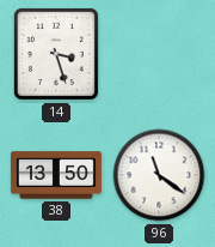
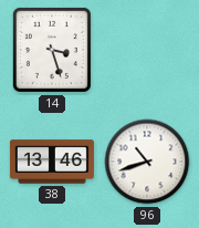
38: 13:50 -> 13:46 (52, 162)
96: 11:21 -> 10:42 (147, 162)
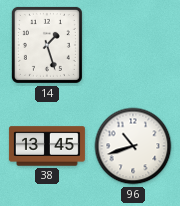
14: 3:27 -> 1:27 (47, 45)
38: 13:46 -> 13:45 (47, 146)
